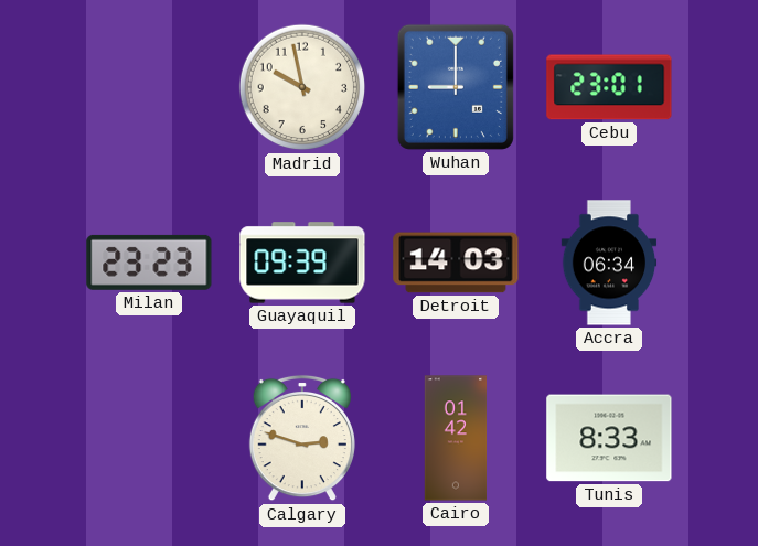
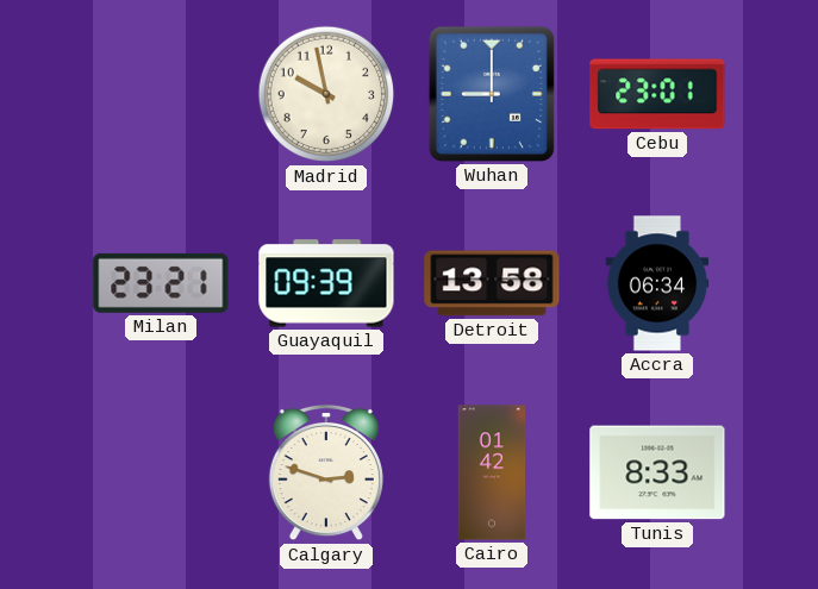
Milan: 23:23 -> 23:21 (161, 283)
Detroit: 14:03 -> 13:58 (492, 283)
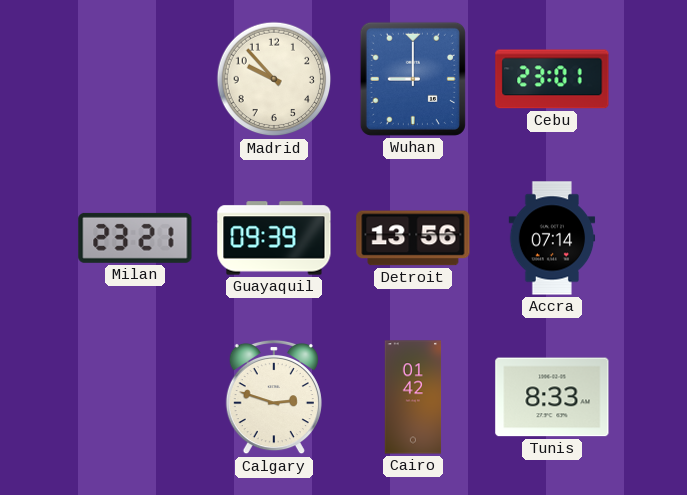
Madrid: 9:58 -> 9:53 (274, 79)
Detroit: 13:58 -> 13:56 (413, 238)
Accra: 06:34 -> 07:14 (552, 238)
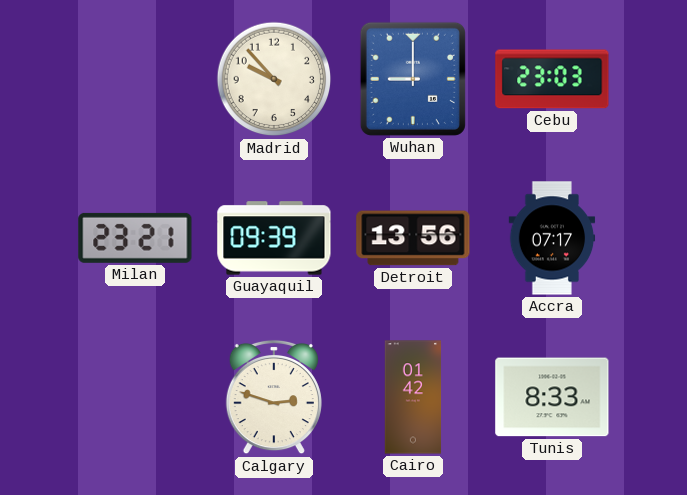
Cebu: 23:01 -> 23:03 (552, 79)
Accra: 07:14 -> 07:17 (552, 238)
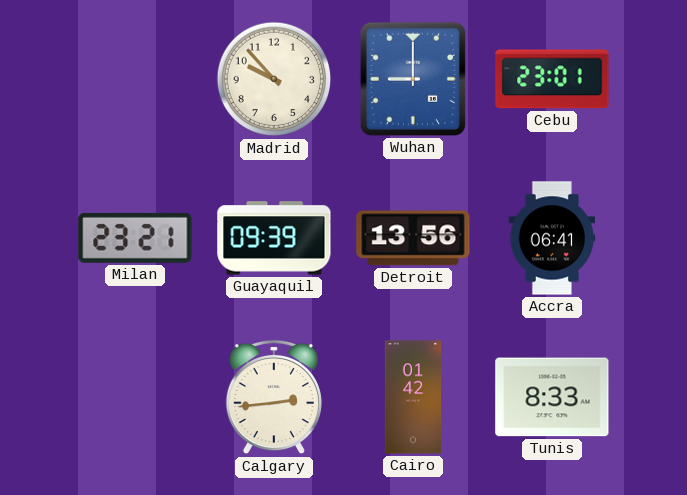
Cebu: 23:03 -> 23:01 (552, 79)
Accra: 07:17 -> 06:41 (552, 238)
Calgary: 2:48 -> 2:44 (274, 397)
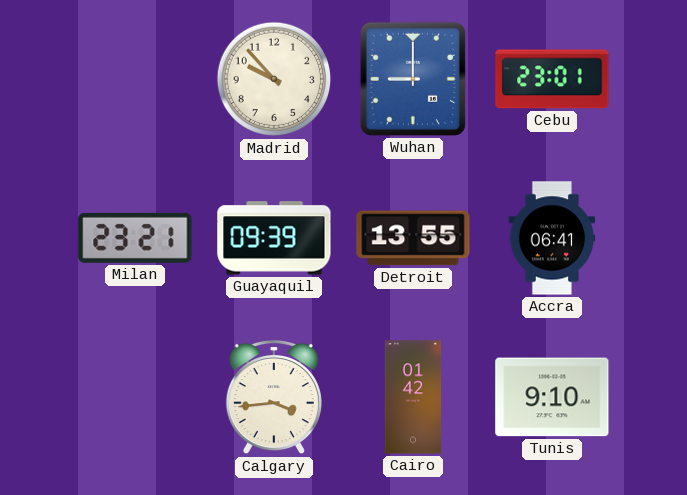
Detroit: 13:56 -> 13:55 (413, 238)
Calgary: 2:44 -> 3:44 (274, 397)
Tunis: 8:33 -> 9:10 (552, 397)
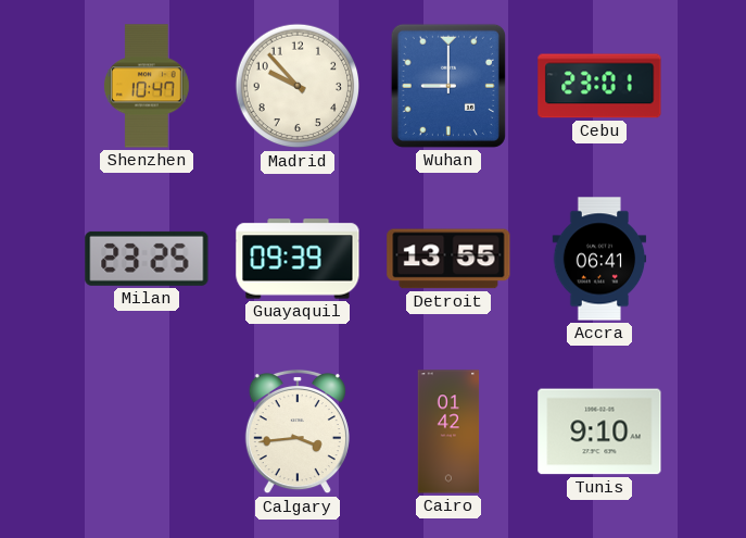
Shenzhen: none -> 10:47 (147, 86)
Milan: 23:21 -> 23:25 (147, 259)
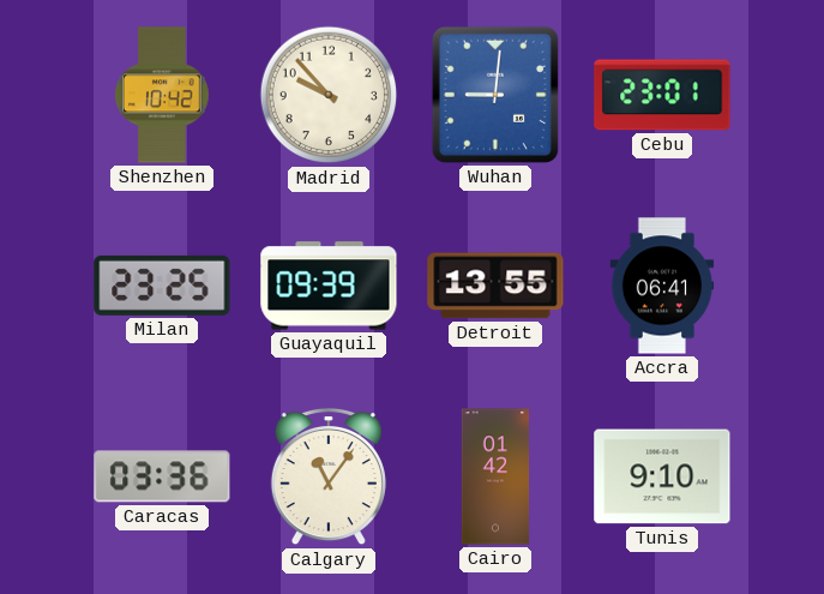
Shenzhen: 10:47 -> 10:42 (162, 95)
Wuhan: 9:00 -> 9:01 (495, 95)
Caracas: none -> 03:36 (162, 476)
Calgary: 3:44 -> 11:06 (329, 476)
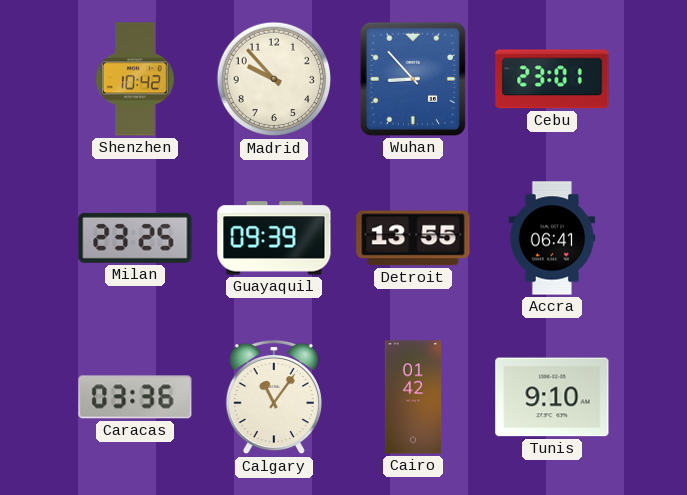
Wuhan: 9:01 -> 8:53 (413, 79)
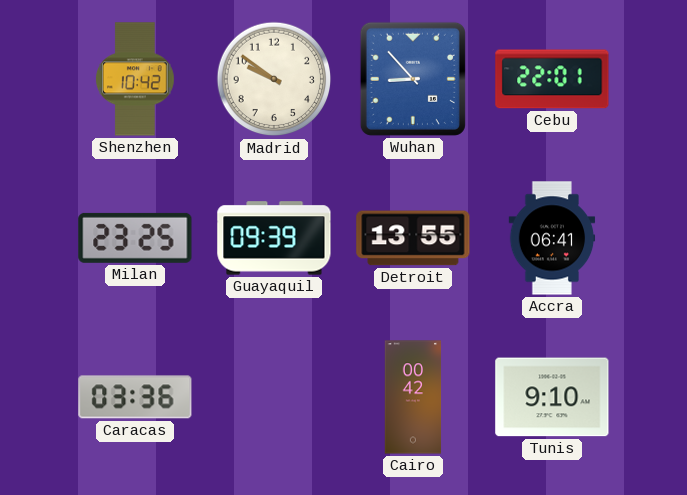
Madrid: 9:53 -> 9:51 (274, 79)
Cebu: 23:01 -> 22:01 (552, 79)
Calgary: 11:06 -> none (274, 397)
Cairo: 01:42 -> 00:42 (413, 397)
